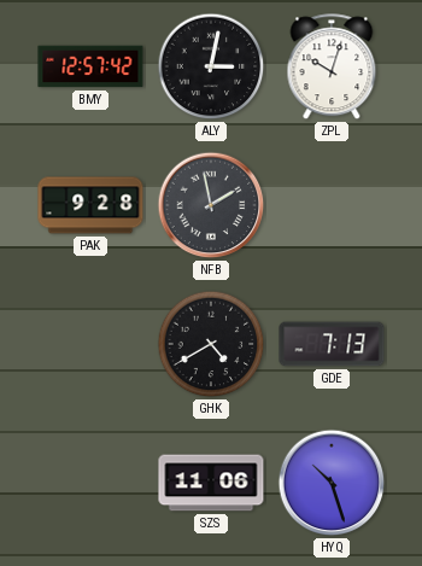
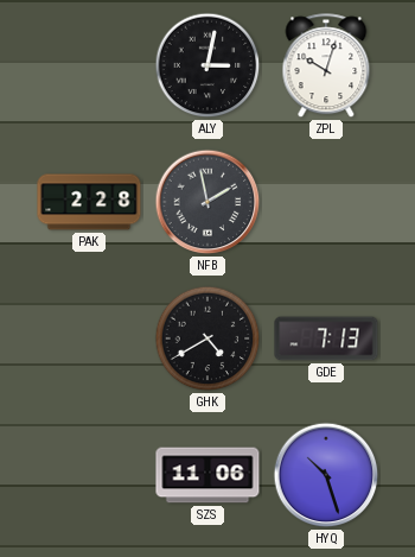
BMY: 12:57 -> none (90, 66)
PAK: 9:28 -> 2:28 (89, 202)
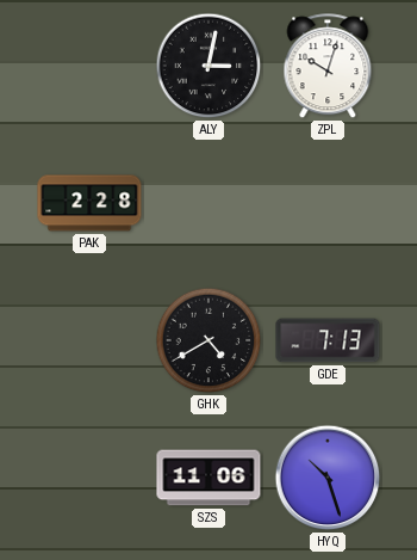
NFB: 1:58 -> none (207, 202)
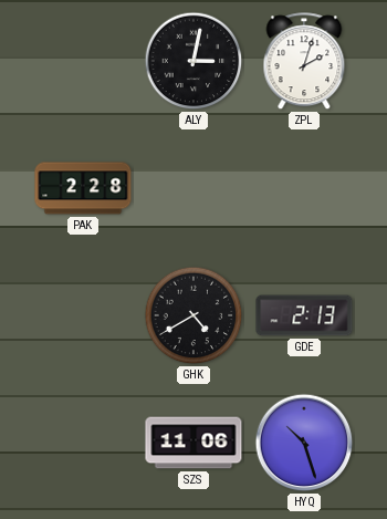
ZPL: 10:03 -> 2:03 (304, 62)
GDE: 7:13 -> 2:13 (304, 315)
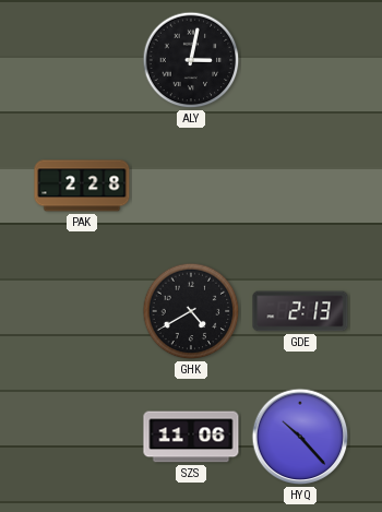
ZPL: 2:03 -> none (304, 62)
HYQ: 10:27 -> 10:23 (300, 437)
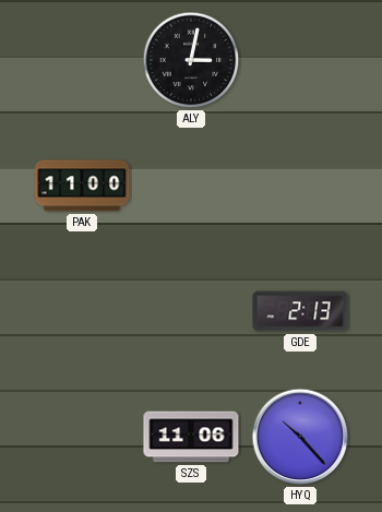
PAK: 2:28 -> 11:00 (82, 186)
GHK: 4:40 -> none (191, 311)
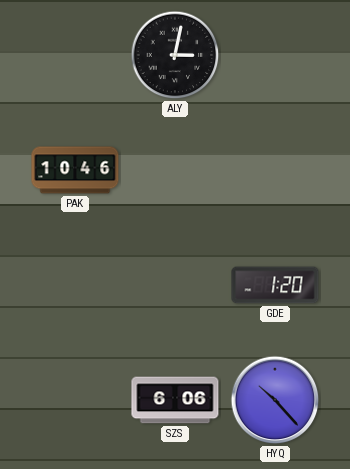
PAK: 11:00 -> 10:46 (75, 170)
GDE: 2:13 -> 1:20 (275, 285)
SZS: 11:06 -> 6:06 (175, 400)
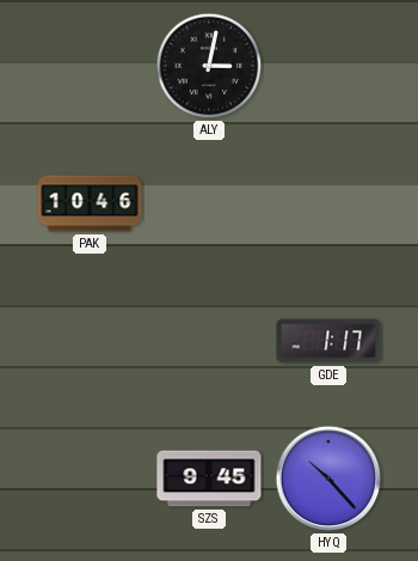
GDE: 1:20 -> 1:17 (328, 341)
SZS: 6:06 -> 9:45 (209, 478)
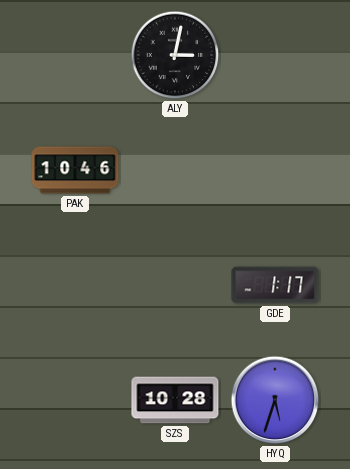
SZS: 9:45 -> 10:28 (175, 400)
HYQ: 10:23 -> 5:33 (275, 400)
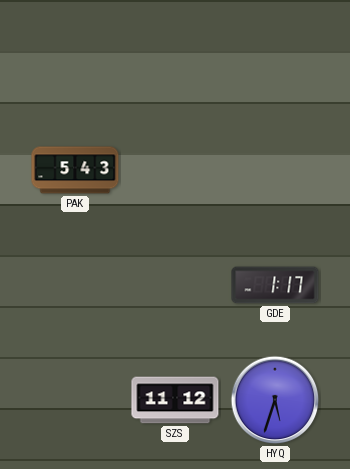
ALY: 3:02 -> none (175, 55)
PAK: 10:46 -> 5:43 (75, 170)
SZS: 10:28 -> 11:12 (175, 400)
